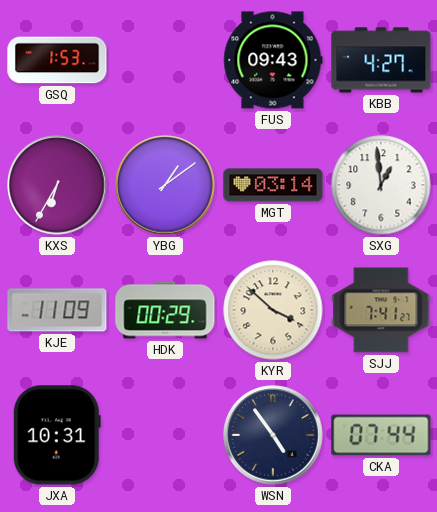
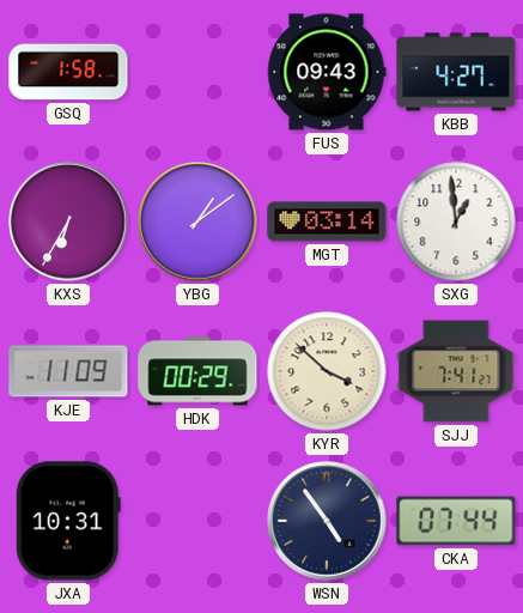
GSQ: 1:53 -> 1:58 (68, 72)
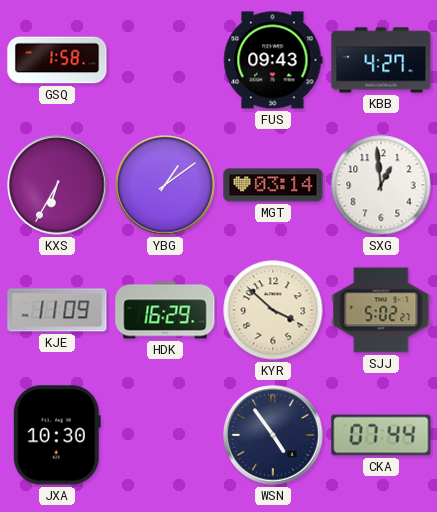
HDK: 00:29 -> 16:29 (165, 310)
SJJ: 7:41 -> 5:02 (381, 310)
JXA: 10:31 -> 10:30 (57, 435)
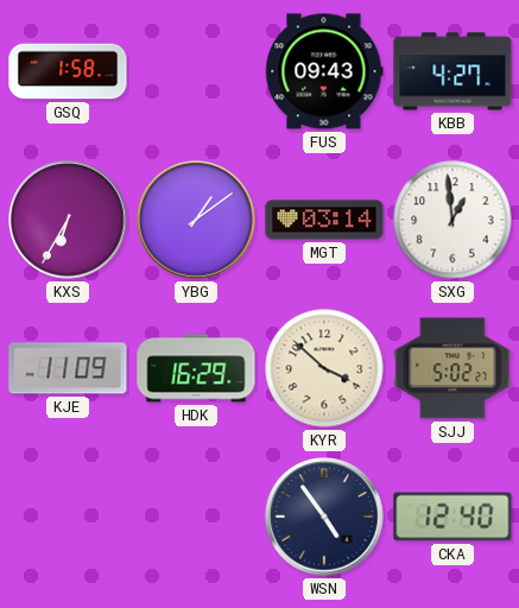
JXA: 10:30 -> none (57, 435)
CKA: 07:44 -> 12:40 (452, 517)
